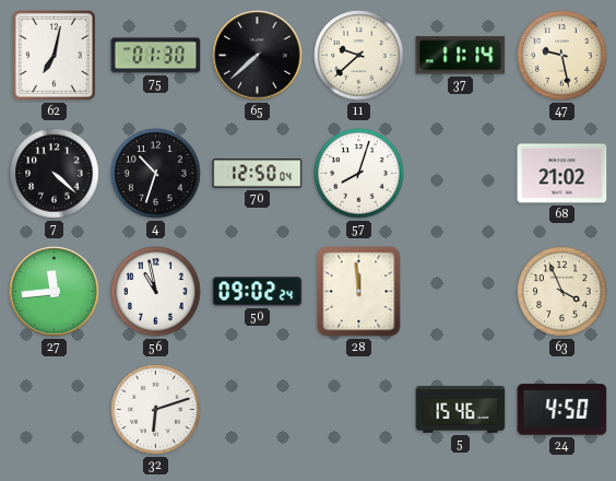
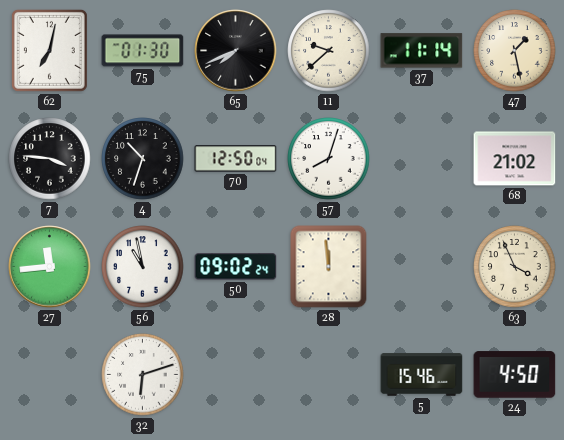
65: 7:38 -> 7:41 (236, 51)
47: 9:28 -> 1:28 (515, 51)
7: 4:22 -> 3:46 (50, 159)
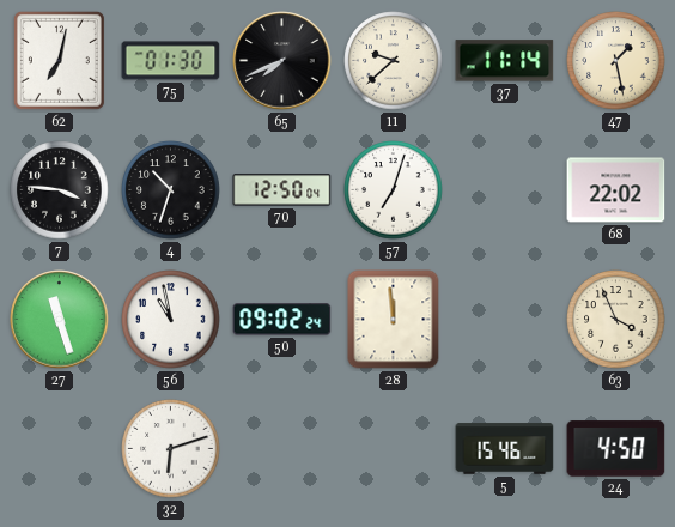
57: 8:03 -> 7:03 (394, 190)
68: 21:02 -> 22:02 (616, 190)
27: 11:44 -> 11:27 (60, 320)
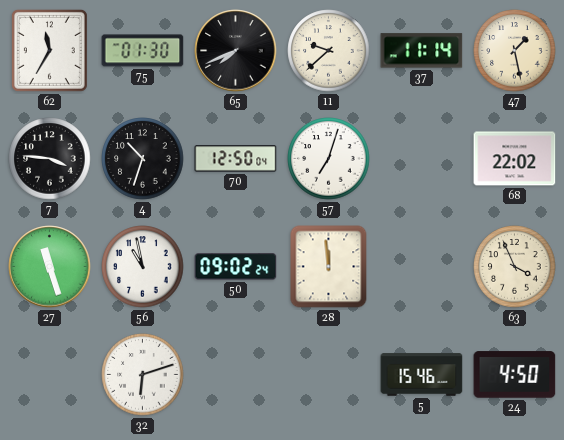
62: 7:02 -> 11:35 (49, 50)
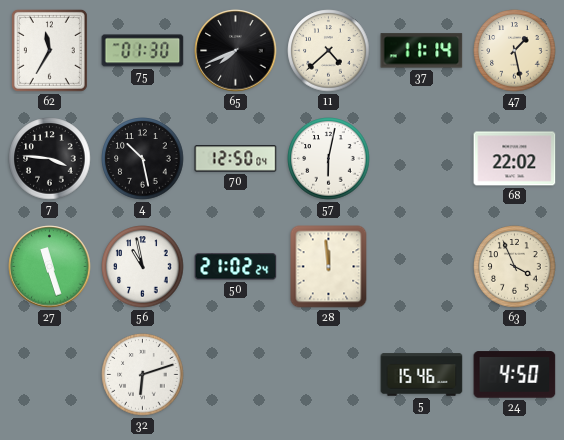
11: 9:38 -> 4:38 (329, 51)
4: 10:33 -> 10:28 (143, 159)
57: 7:03 -> 6:02 (329, 159)
50: 09:02 -> 21:02 (236, 267)
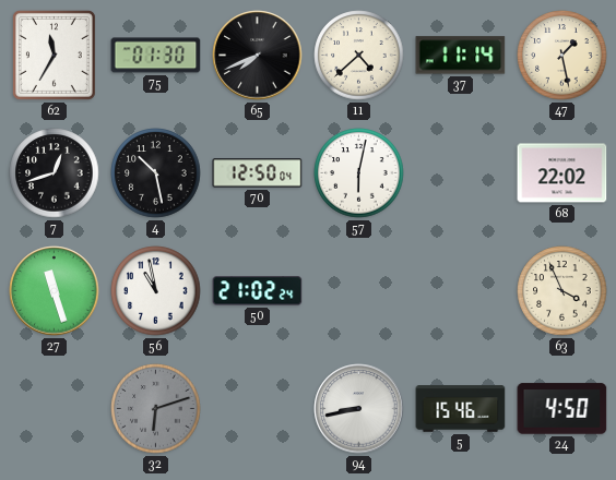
7: 3:46 -> 12:42 (55, 173)
28: 11:59 -> none (329, 267)
32 dial: white -> grey (156, 409)
94: none -> 8:43 (359, 409)
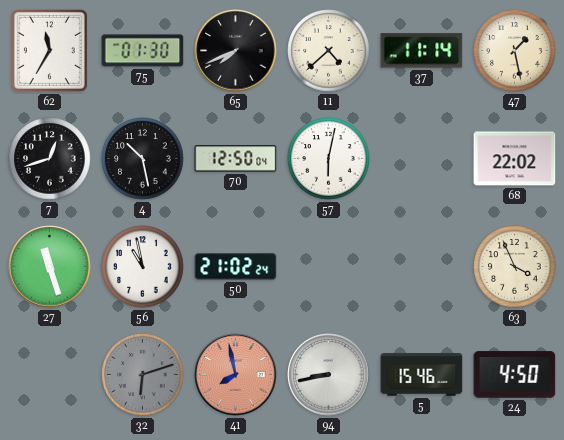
41: none -> 7:58 (236, 375)
